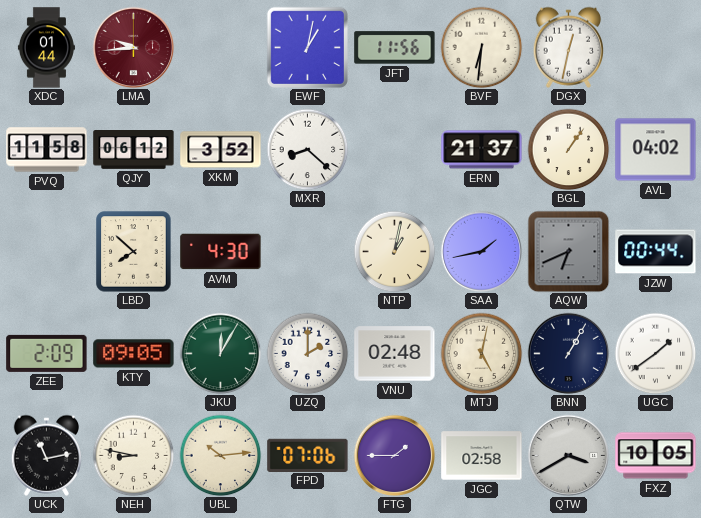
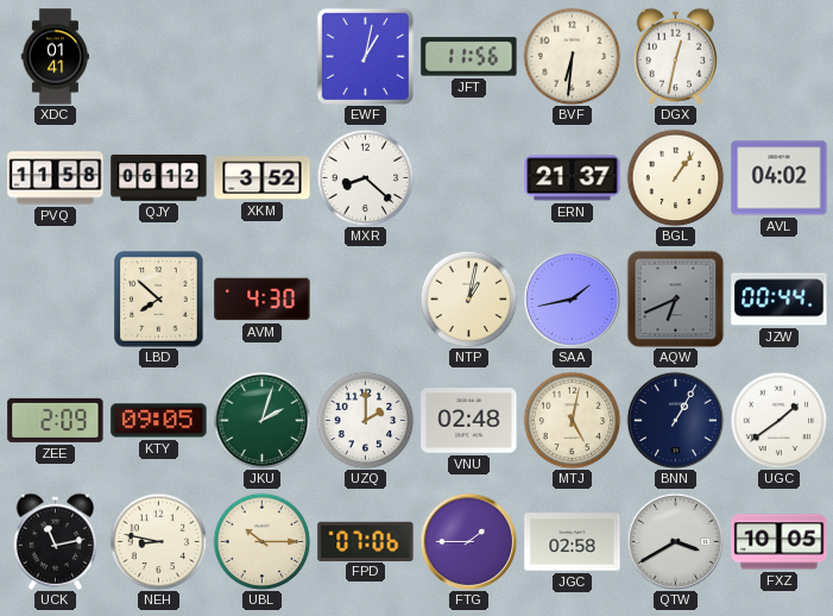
XDC: 01:44 -> 01:41 (55, 57)
LMA: 9:44 -> none (133, 47)
JKU: 12:05 -> 2:03 (261, 420)
UBL: 10:14 -> 10:15 (261, 541)
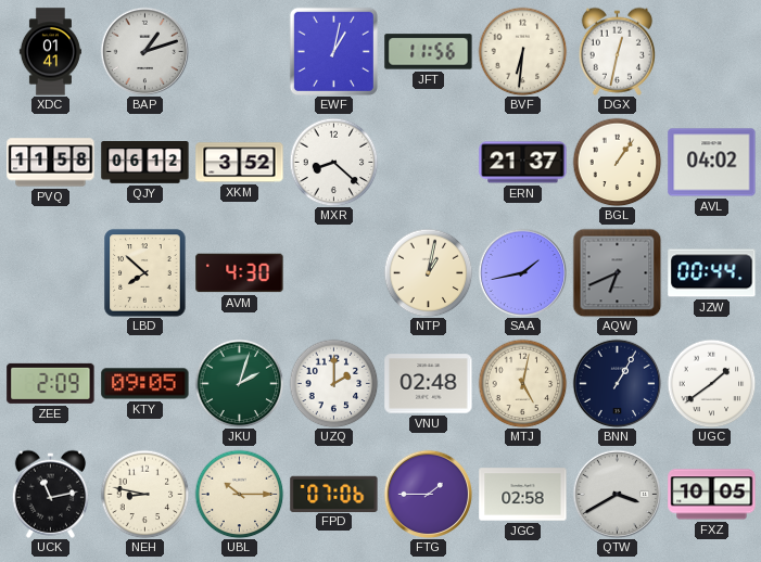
BAP: none -> 1:12 (144, 51)
